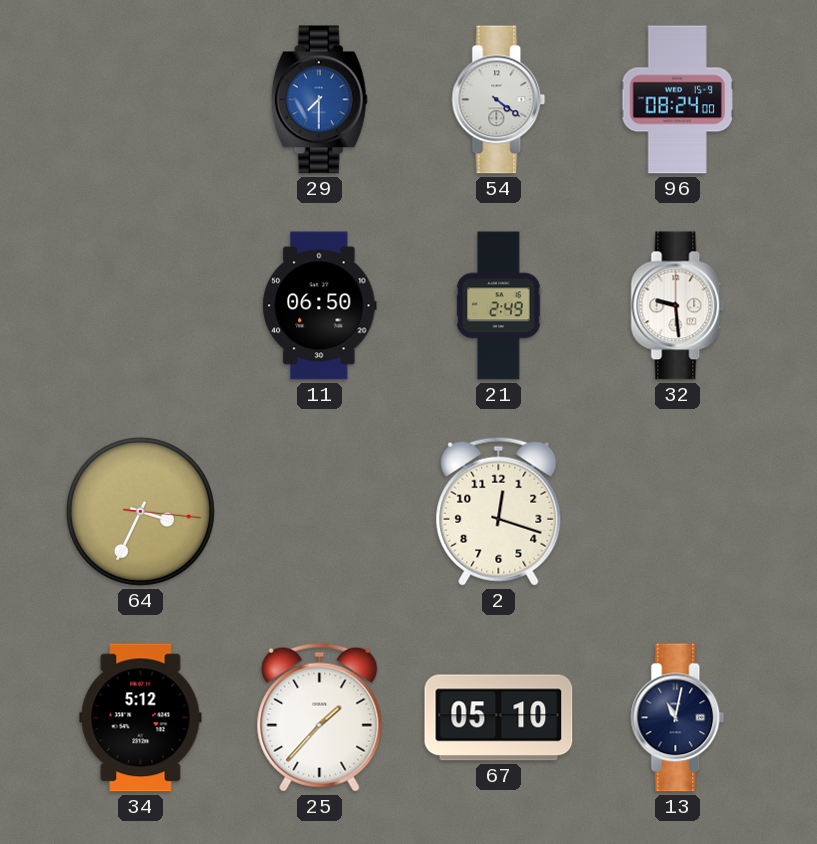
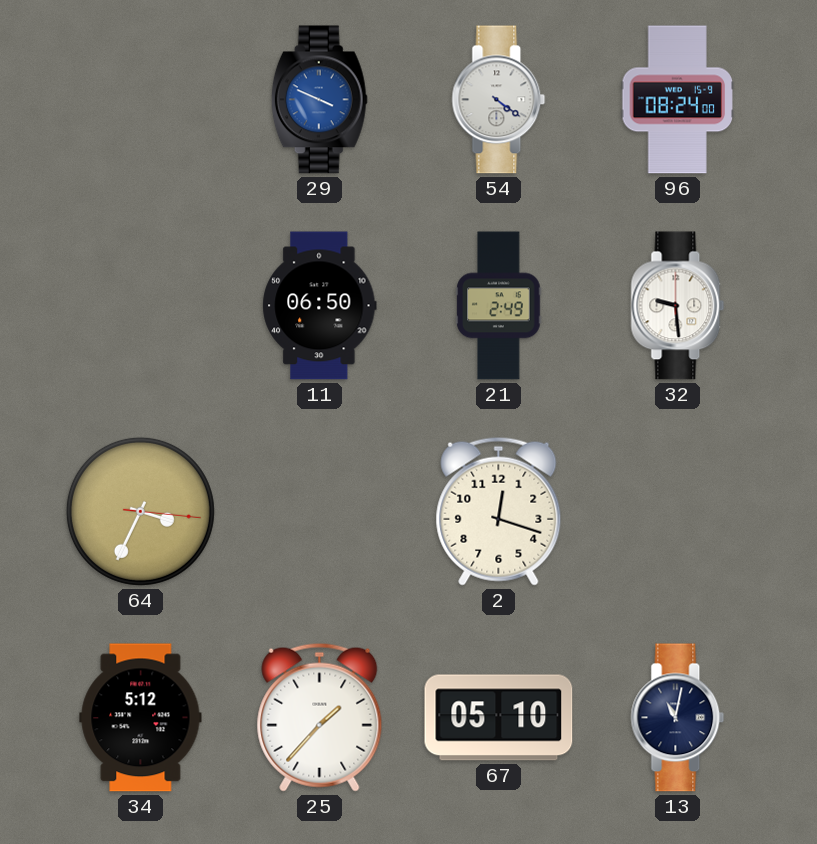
29: 7:30 -> 3:49 (319, 100)
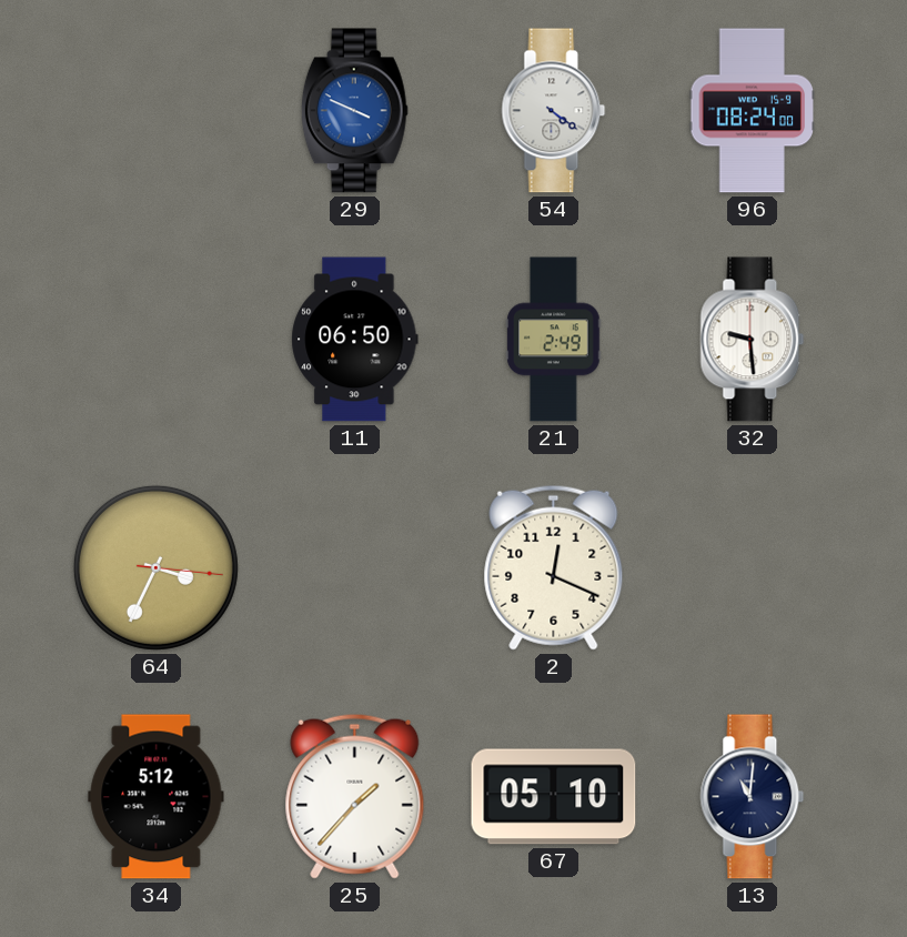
2: 12:18 -> 12:19 (554, 567)
13: 11:02 -> 11:01 (753, 797)
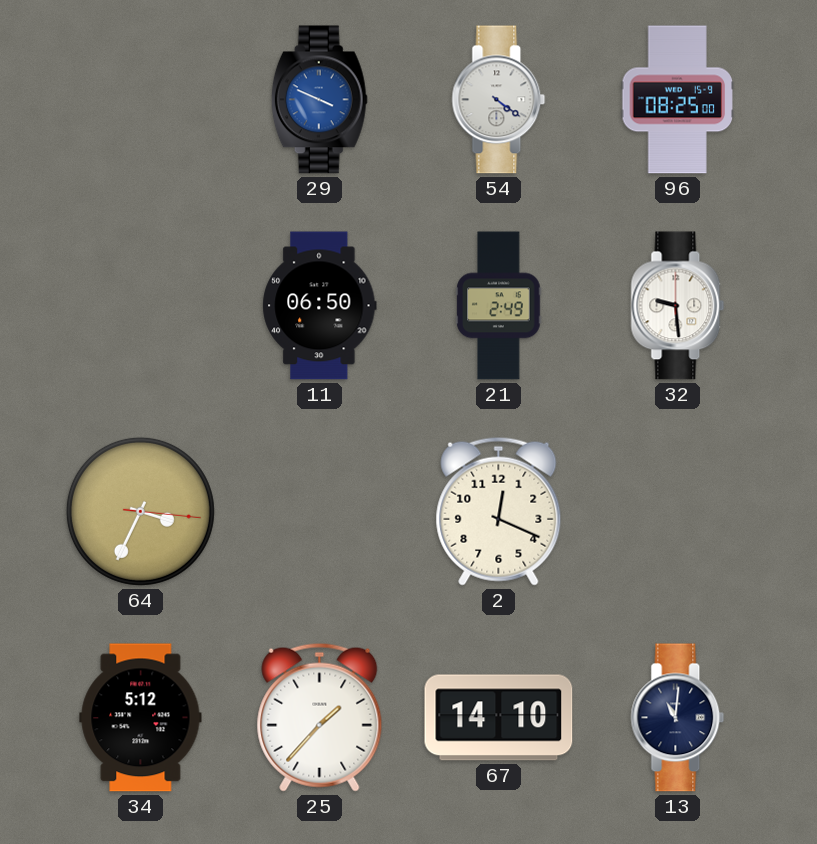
96: 08:24 -> 08:25 (677, 100)
67: 05:10 -> 14:10 (499, 718)
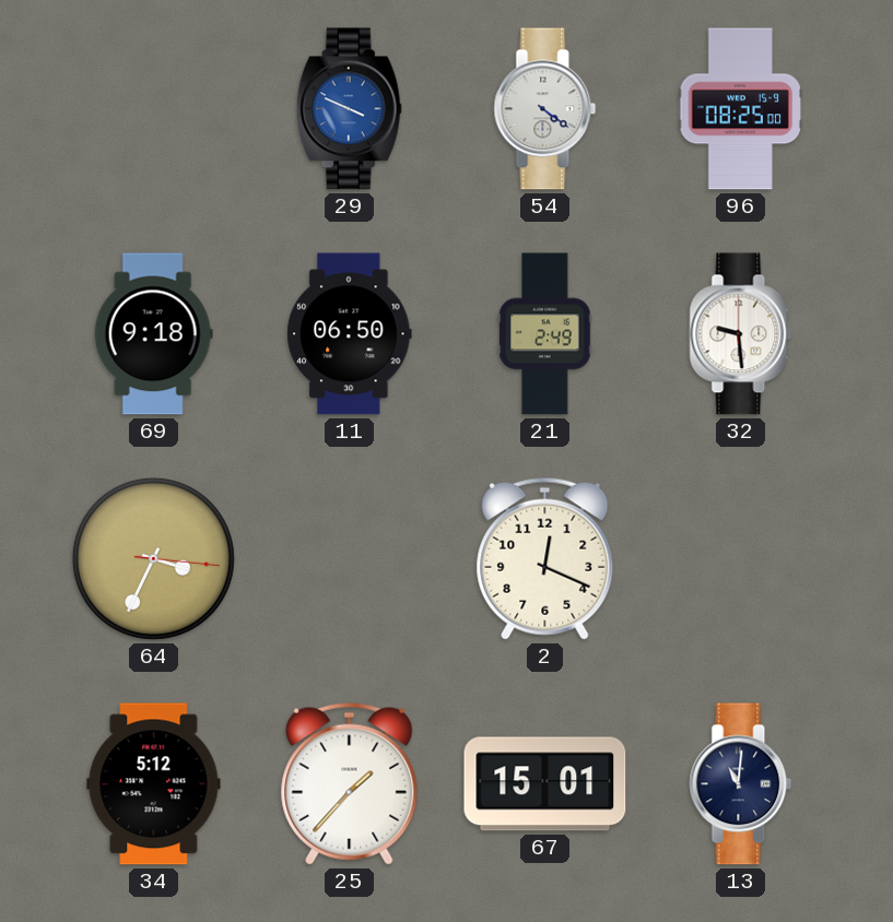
69: none -> 9:18 (153, 334)
67: 14:10 -> 15:01 (545, 784)
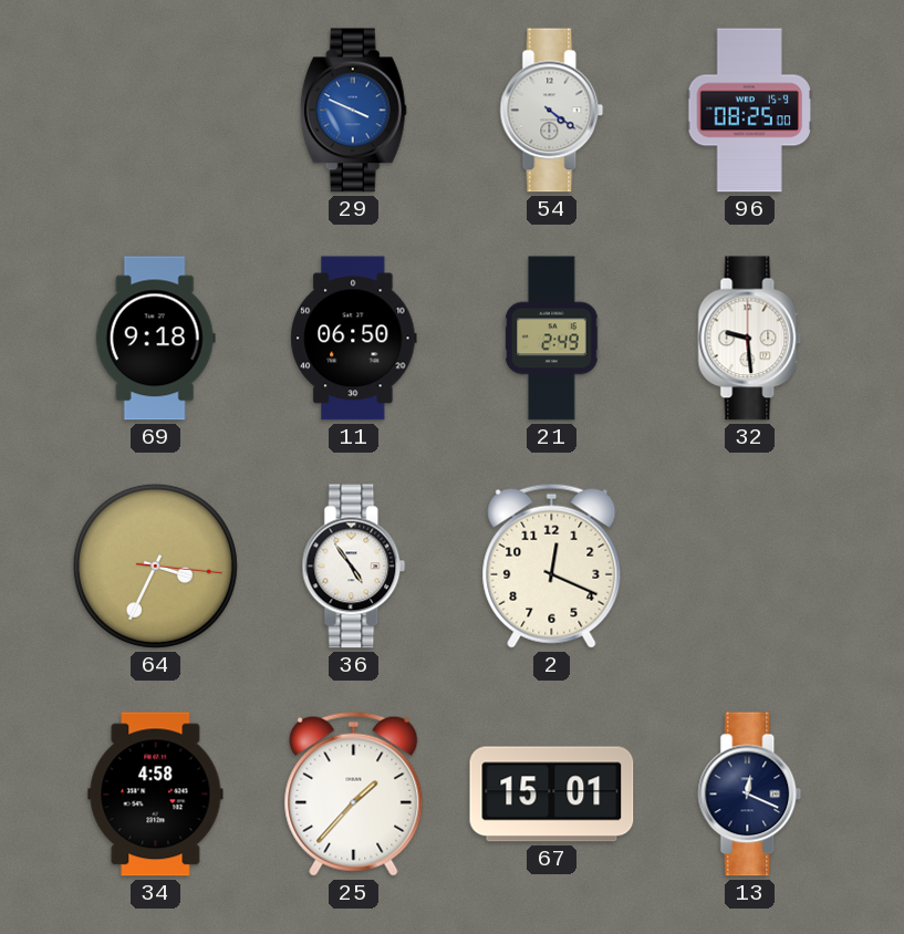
36: none -> 4:54 (354, 567)
34: 5:12 -> 4:58 (156, 795)
13: 11:01 -> 12:19 (750, 795)
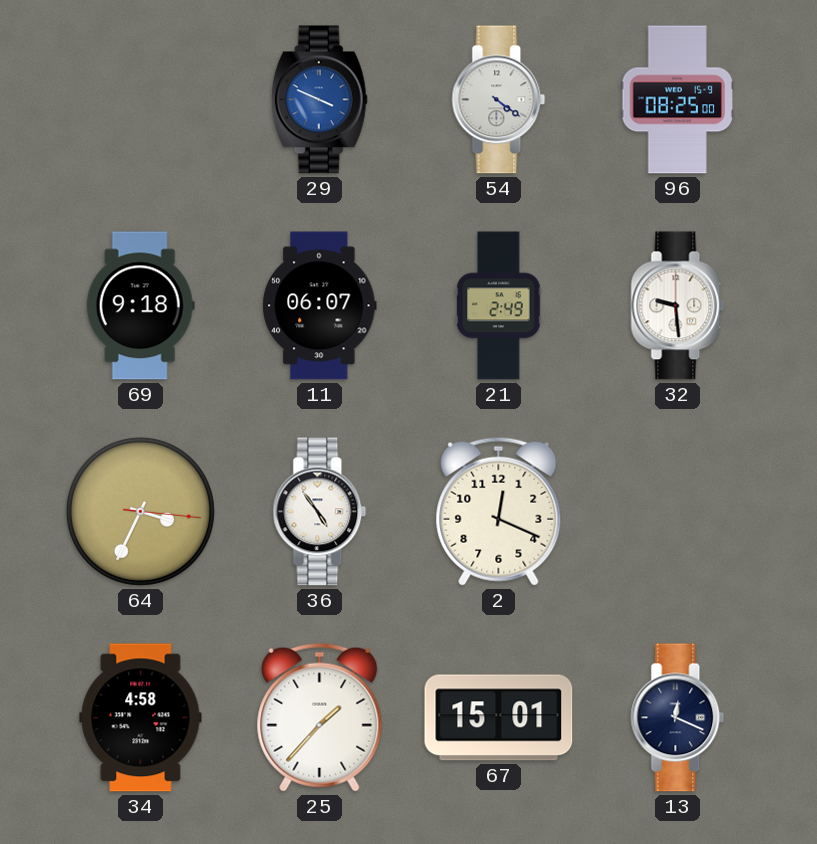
11: 06:50 -> 06:07 (320, 306)
